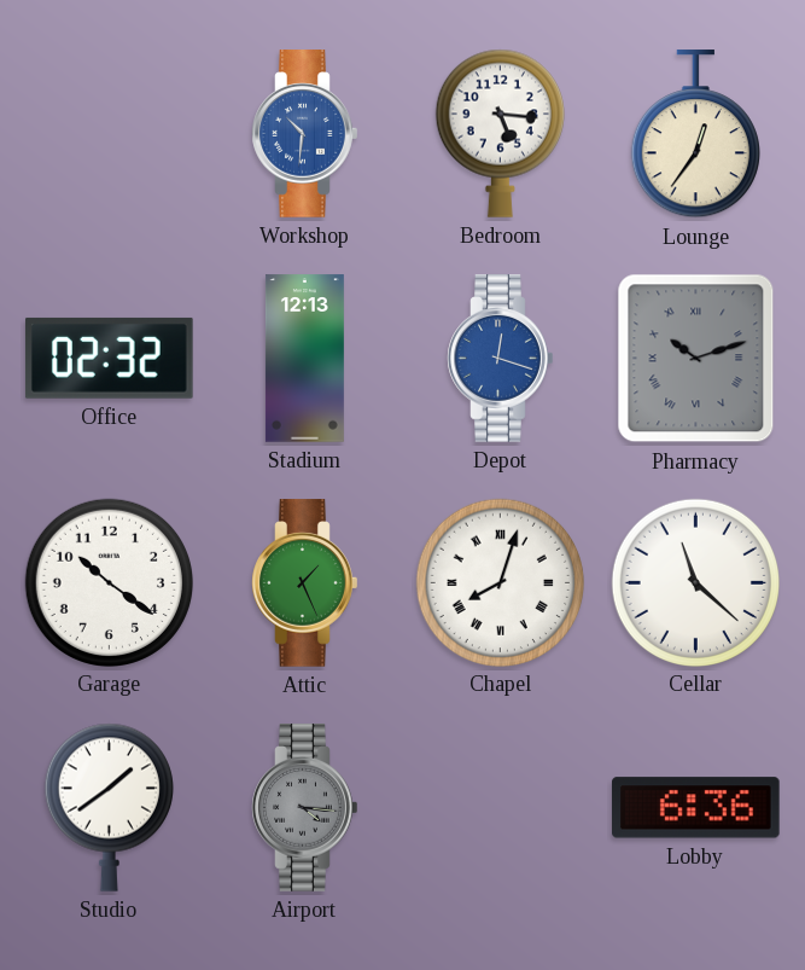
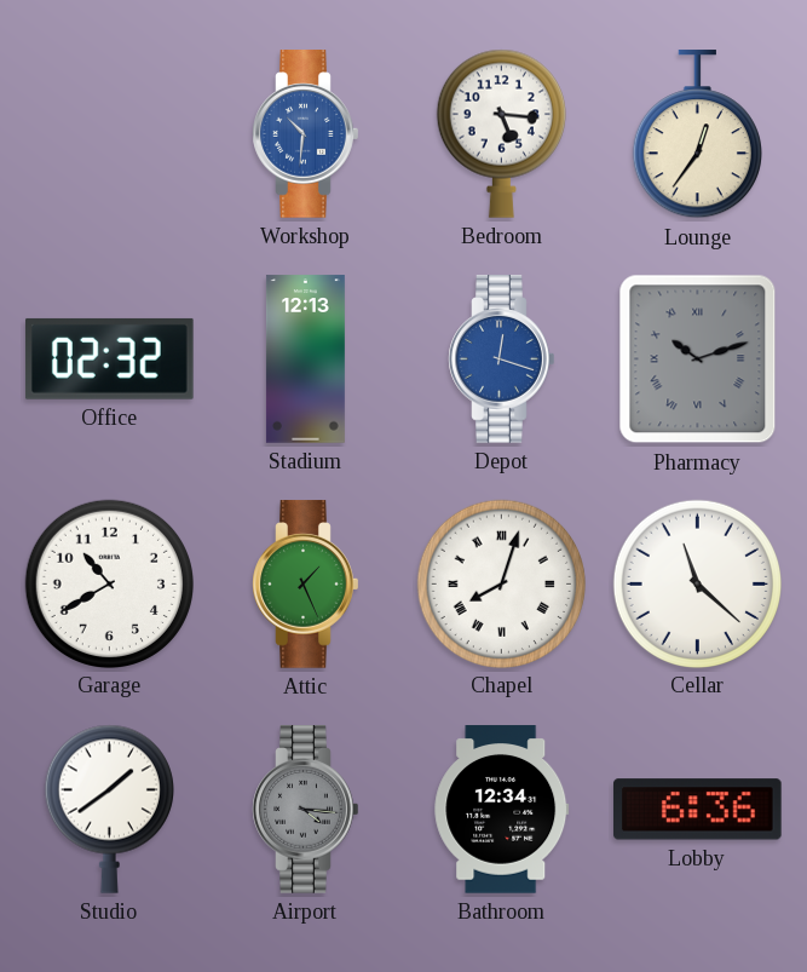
Garage: 10:21 -> 10:40 (109, 583)
Bathroom: none -> 12:34 (502, 810)
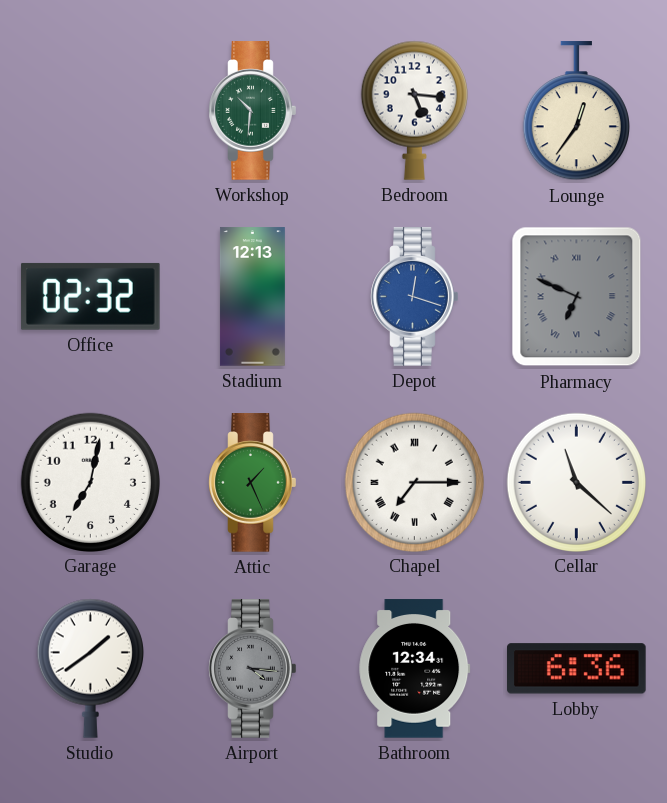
Workshop dial: blue -> green (253, 111)
Pharmacy: 10:12 -> 6:49 (577, 297)
Garage: 10:40 -> 7:02 (90, 482)
Chapel: 8:03 -> 7:15 (414, 482)
